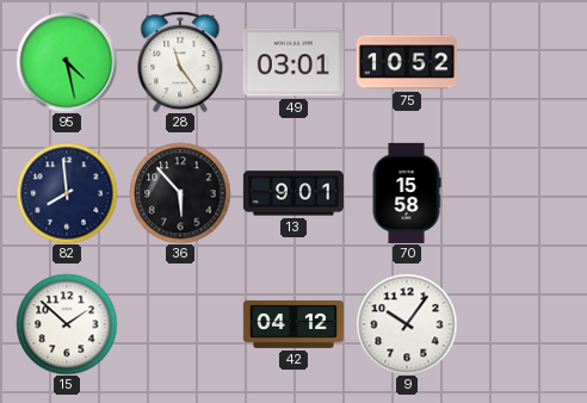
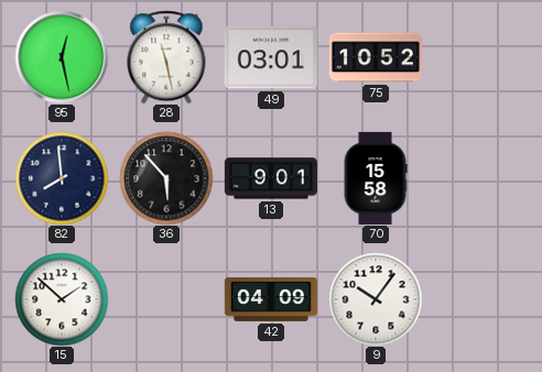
95: 4:28 -> 12:28 (62, 57)
28: 11:24 -> 11:28 (166, 57)
42: 04:12 -> 04:09 (271, 299)
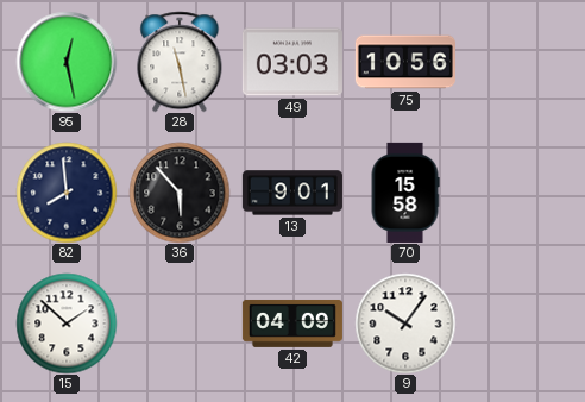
49: 03:01 -> 03:03 (292, 62)
75: 10:52 -> 10:56 (405, 62)
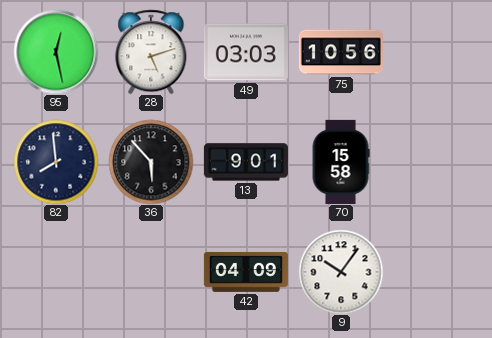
28: 11:28 -> 5:12 (151, 52)
15: 1:52 -> none (67, 324)
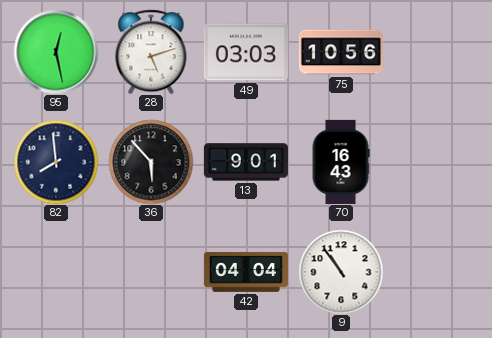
70: 15:58 -> 16:43 (341, 162)
42: 04:09 -> 04:04 (246, 272)
9: 10:06 -> 10:54 (341, 272)
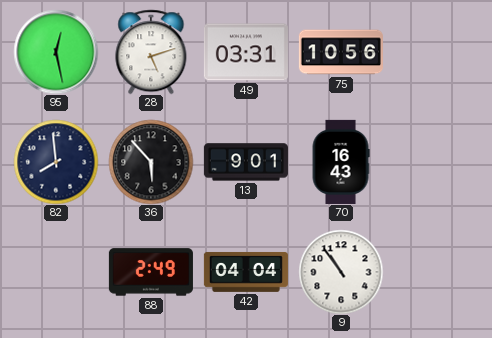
49: 03:03 -> 03:31 (246, 52)
88: none -> 2:49 (151, 272)
